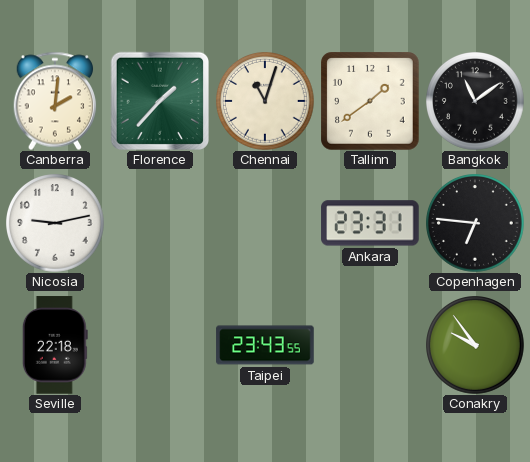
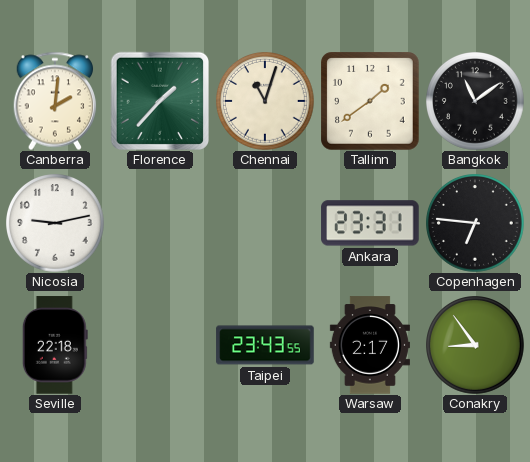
Warsaw: none -> 2:17 (370, 345)
Conakry: 9:54 -> 8:54 (476, 346)
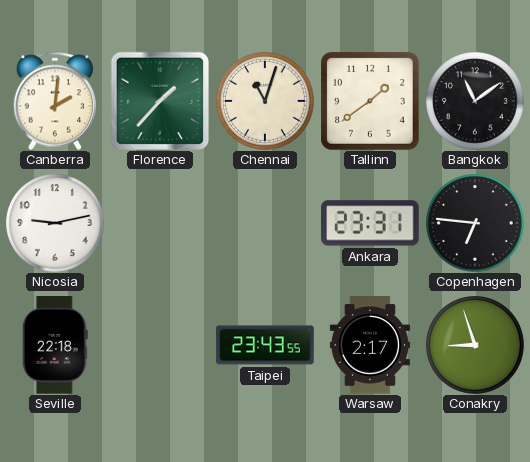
Conakry: 8:54 -> 8:57 (476, 346)
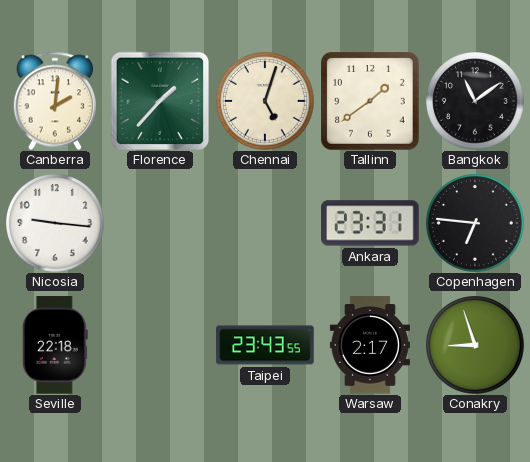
Chennai: 11:03 -> 5:03 (266, 102)
Nicosia: 9:13 -> 9:16 (56, 224)
